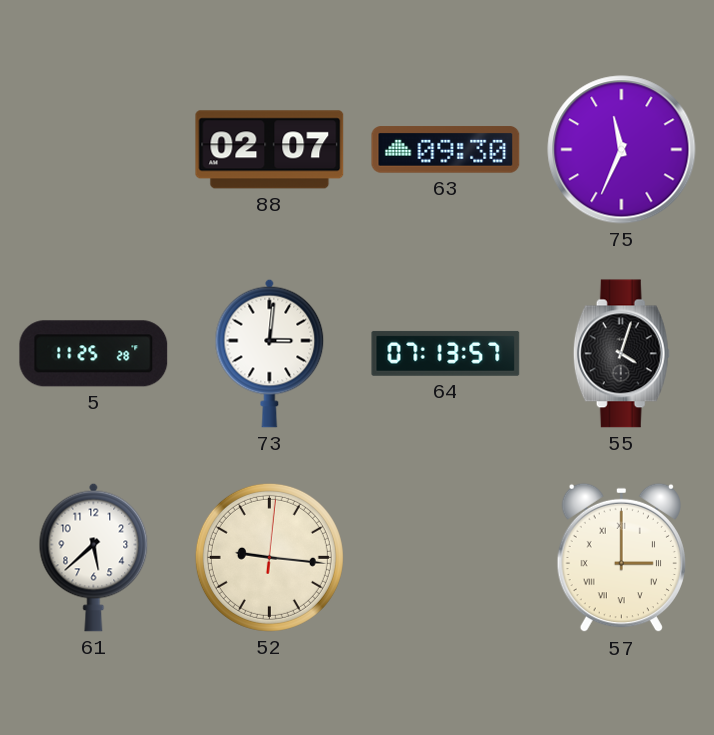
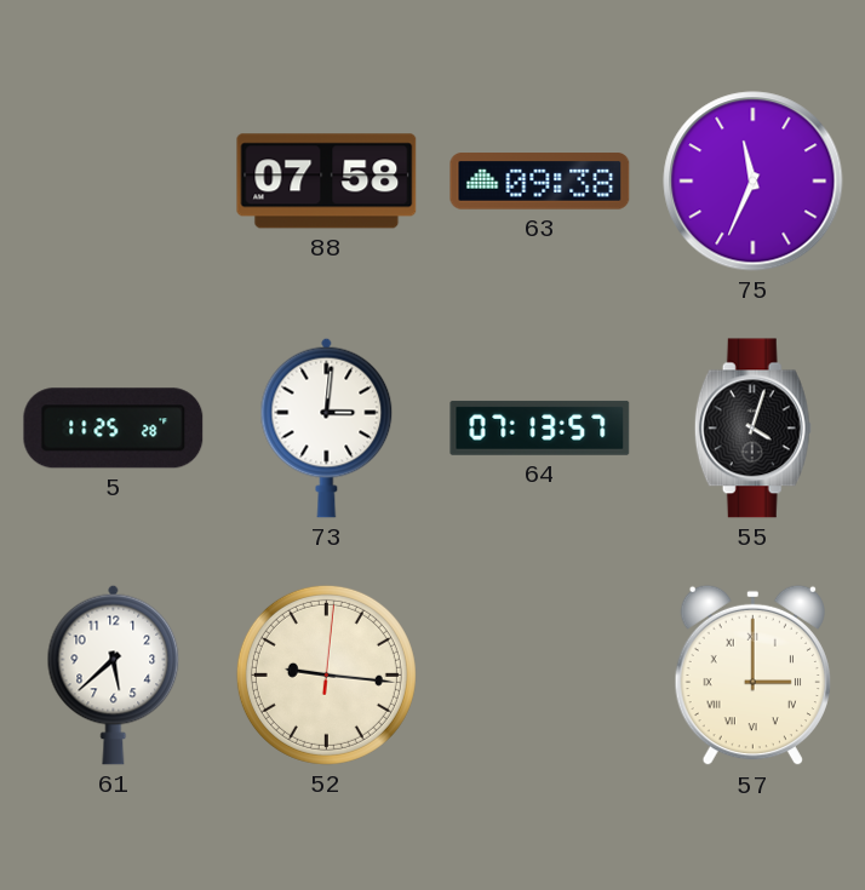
88: 02:07 -> 07:58 (327, 182)
63: 09:30 -> 09:38 (540, 182)
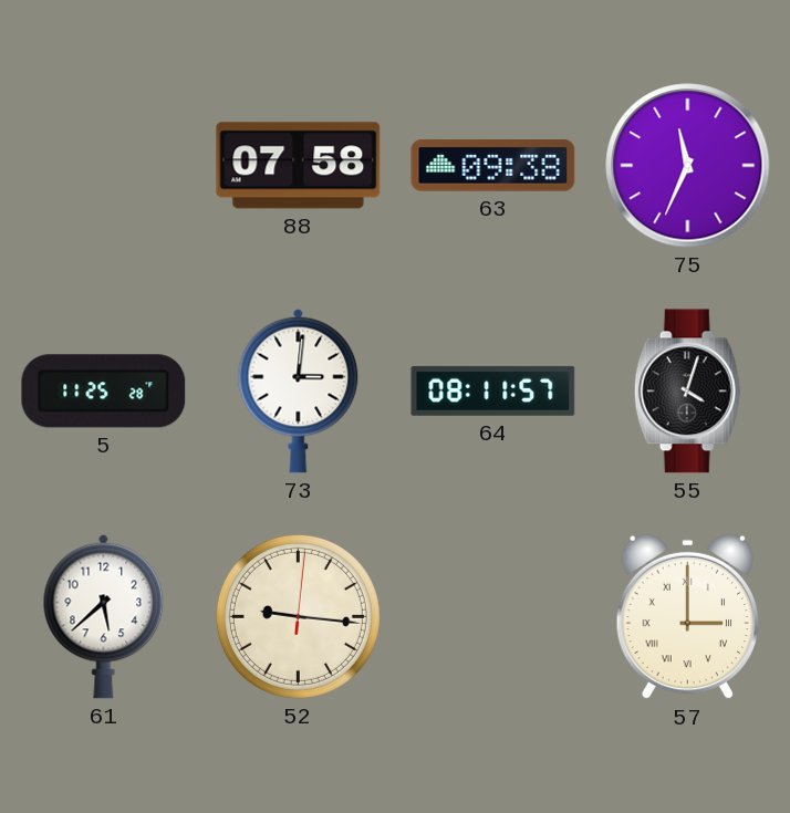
64: 07:13 -> 08:11 (493, 390)
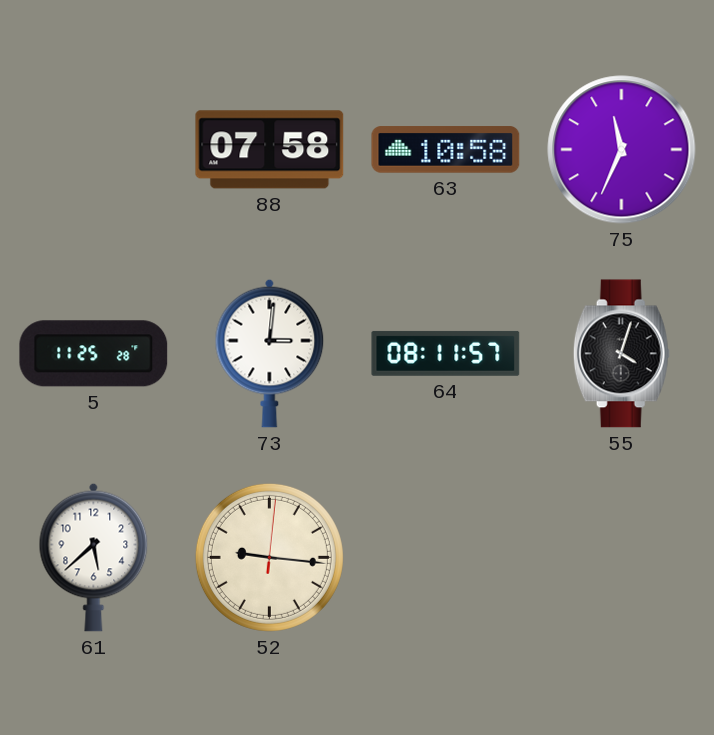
63: 09:38 -> 10:58 (446, 150)
57: 3:00 -> none (687, 617)
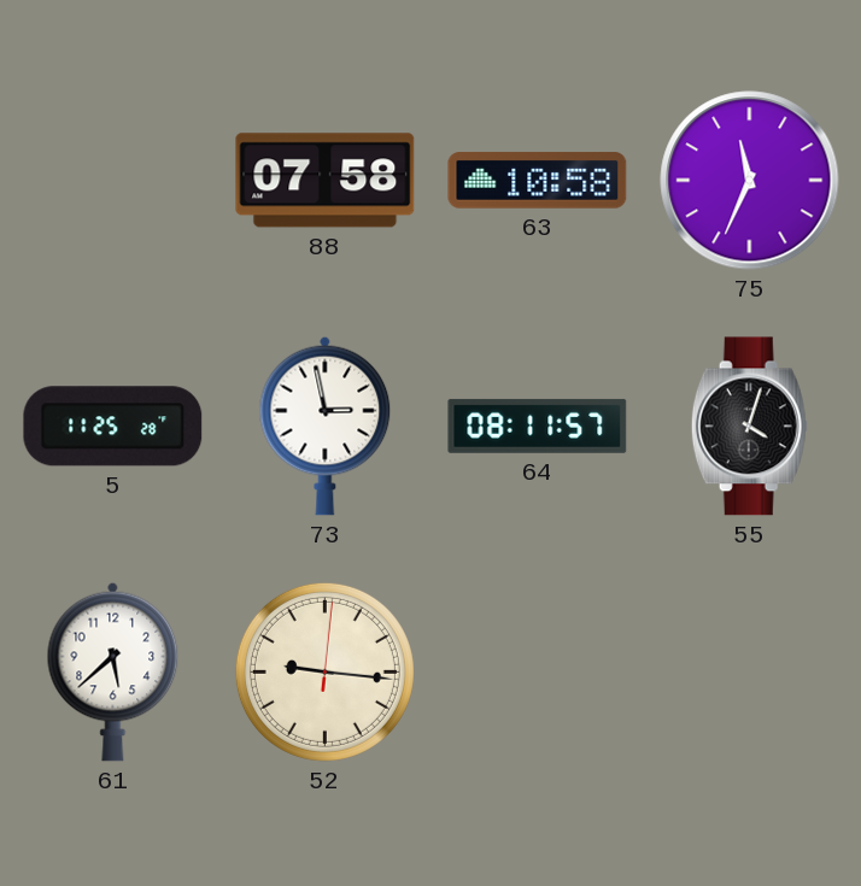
73: 3:01 -> 2:58 (326, 426)
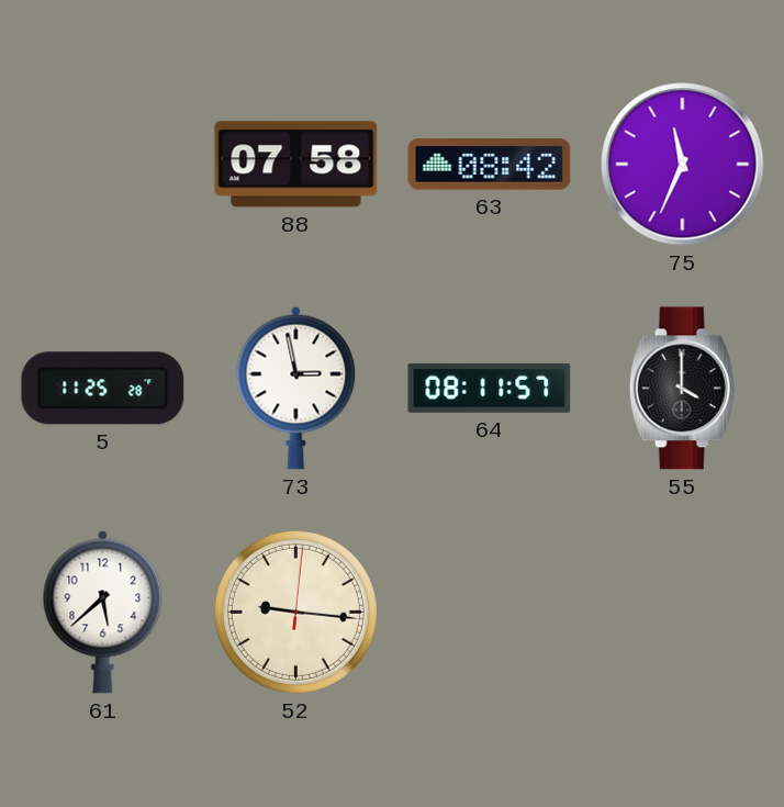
63: 10:58 -> 08:42 (490, 165)
55: 4:03 -> 4:00 (682, 389)
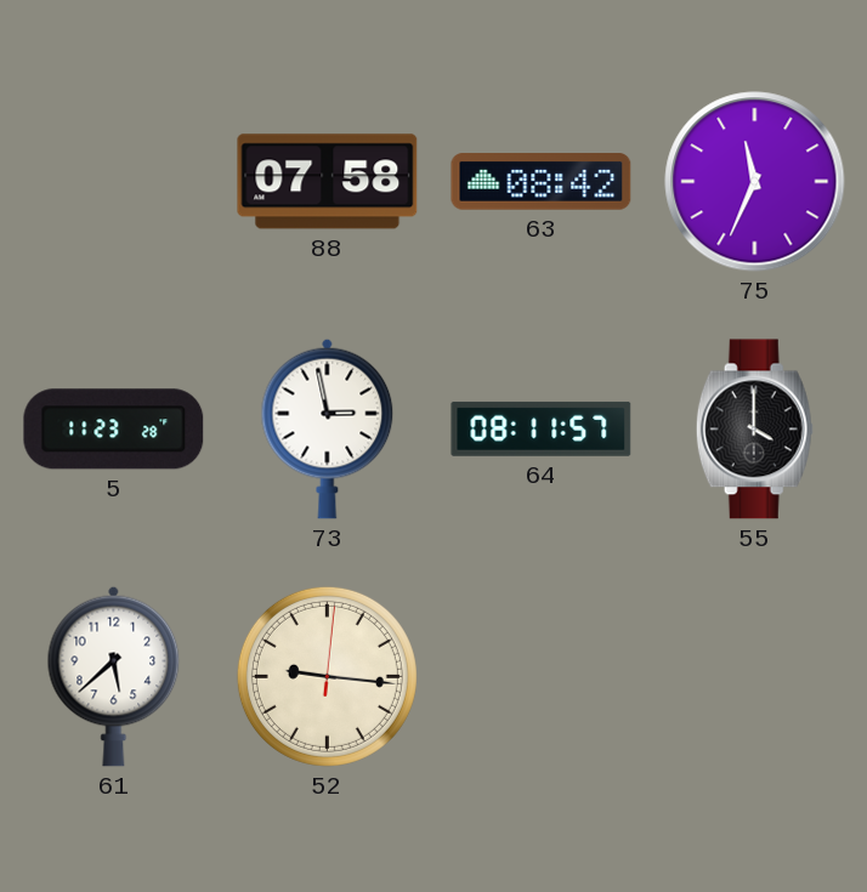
5: 11:25 -> 11:23 (114, 430)
